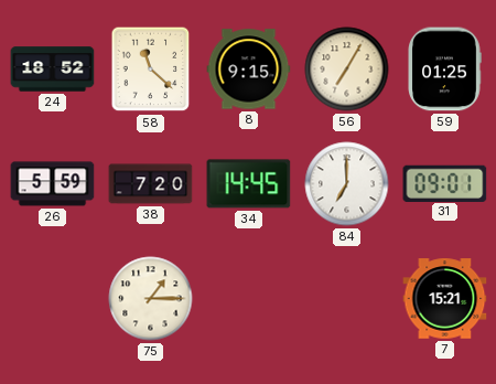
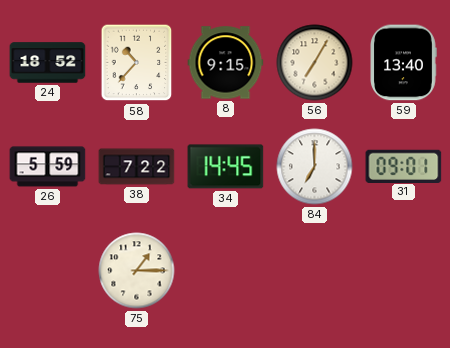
58: 11:22 -> 10:37 (137, 63)
59: 01:25 -> 13:40 (403, 63)
38: 7:20 -> 7:22 (137, 167)
7: 15:21 -> none (445, 299)
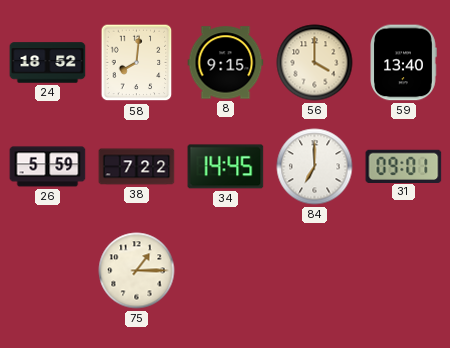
58: 10:37 -> 8:01 (137, 63)
56: 7:05 -> 4:00 (315, 63)
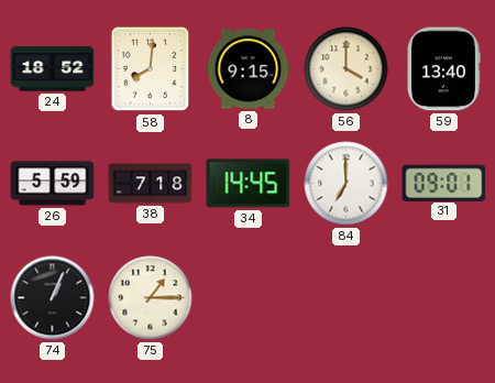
38: 7:22 -> 7:18 (151, 184)
74: none -> 1:04 (53, 298)
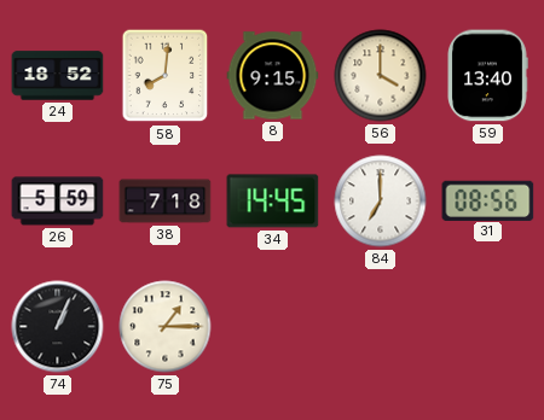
31: 09:01 -> 08:56 (488, 200)
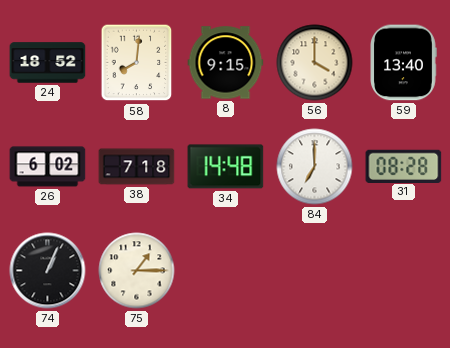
26: 5:59 -> 6:02 (48, 167)
34: 14:45 -> 14:48 (226, 167)
31: 08:56 -> 08:28 (404, 166)
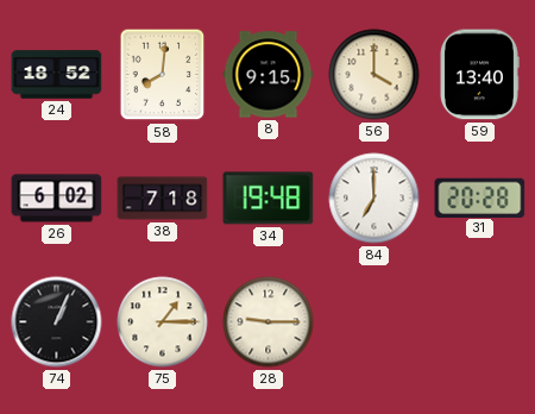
34: 14:48 -> 19:48 (269, 199)
31: 08:28 -> 20:28 (480, 197)
28: none -> 9:15 (269, 322)
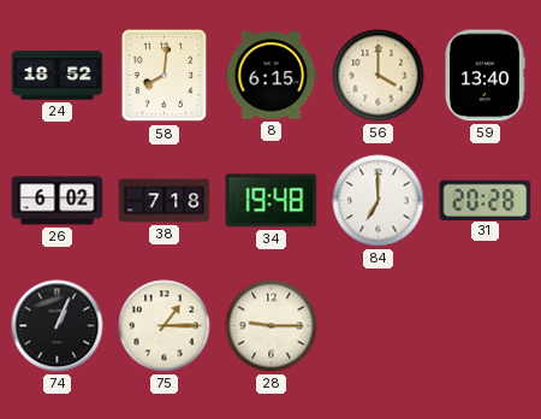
8: 9:15 -> 6:15 (272, 76)
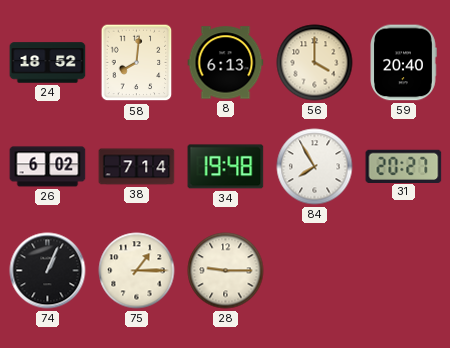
8: 6:15 -> 6:13 (226, 63)
59: 13:40 -> 20:40 (403, 63)
38: 7:18 -> 7:14 (137, 167)
84: 7:00 -> 7:55 (315, 167)
31: 20:28 -> 20:27 (404, 166)
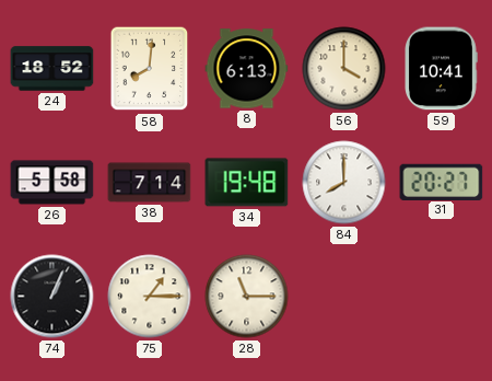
59: 20:40 -> 10:41 (441, 69)
26: 6:02 -> 5:58 (52, 183)
84: 7:55 -> 8:00 (344, 183)
28: 9:15 -> 11:15 (247, 297)
